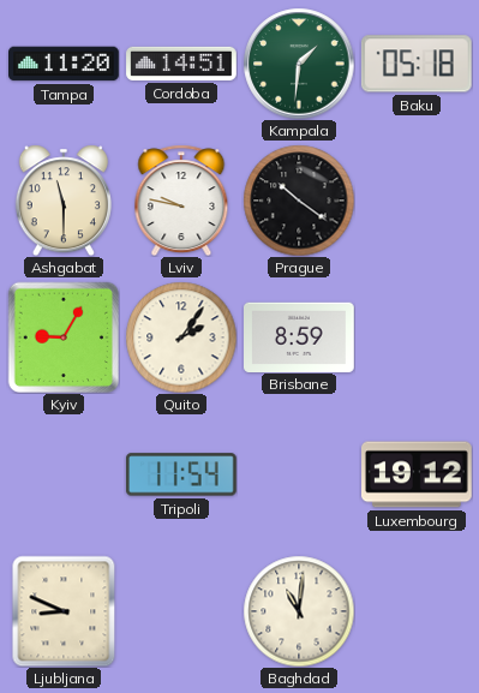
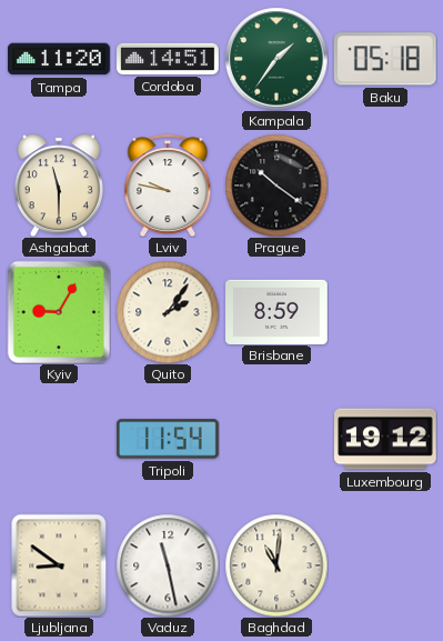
Kampala: 1:31 -> 1:36 (276, 59)
Ljubljana: 8:49 -> 8:51 (59, 565)
Vaduz: none -> 11:28 (168, 565)
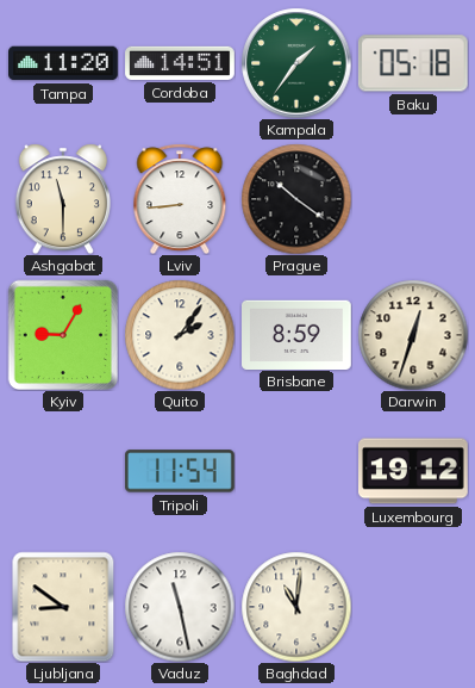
Lviv: 9:47 -> 8:44 (180, 199)
Darwin: none -> 12:33 (413, 335)
